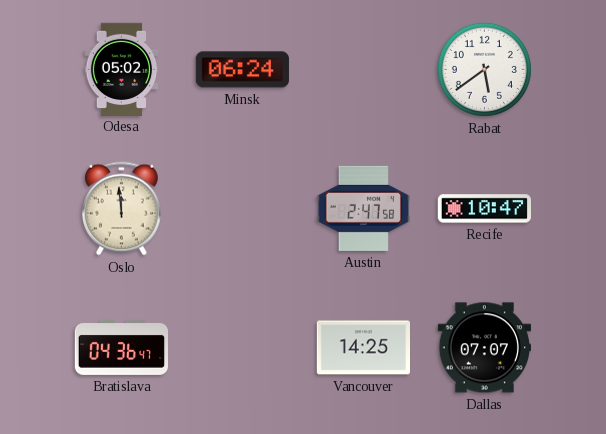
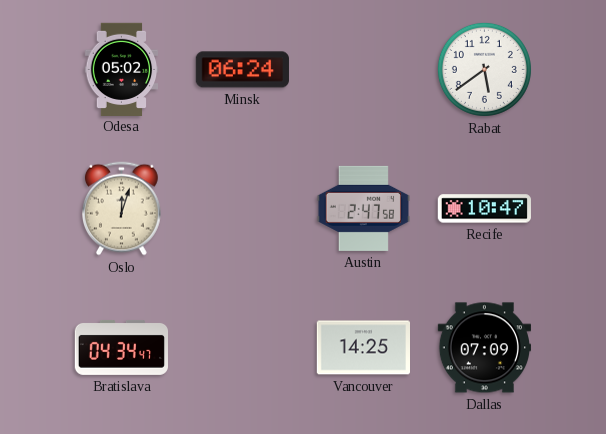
Oslo: 11:59 -> 12:03 (122, 209)
Bratislava: 04:36 -> 04:34 (121, 347)
Dallas: 07:07 -> 07:09 (484, 348)
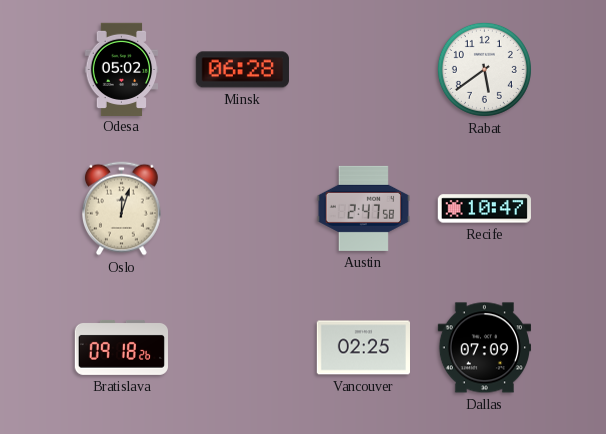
Minsk: 06:24 -> 06:28 (242, 70)
Bratislava: 04:34 -> 09:18 (121, 347)
Vancouver: 14:25 -> 02:25 (363, 348)
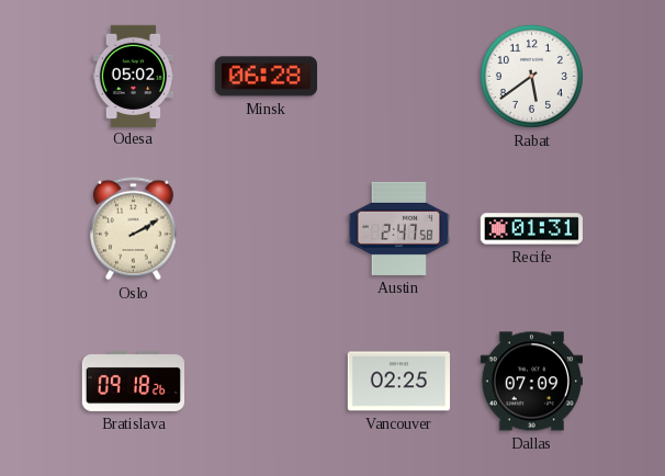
Oslo: 12:03 -> 2:10 (134, 229)
Recife: 10:47 -> 01:31 (531, 229)
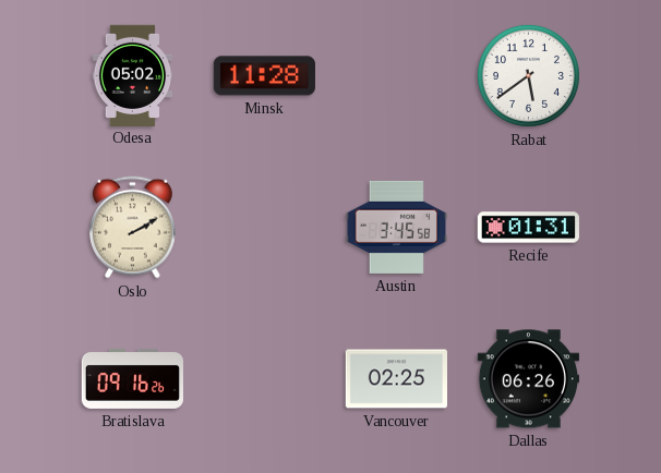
Minsk: 06:28 -> 11:28 (264, 76)
Austin: 2:47 -> 3:45 (396, 227)
Bratislava: 09:18 -> 09:16 (132, 378)
Dallas: 07:09 -> 06:26 (528, 379)
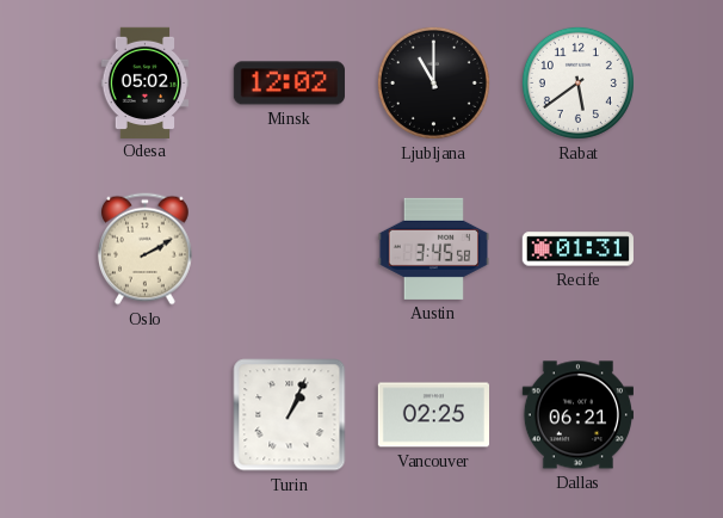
Minsk: 11:28 -> 12:02 (289, 84)
Ljubljana: none -> 11:00 (433, 82)
Bratislava: 09:16 -> none (132, 378)
Turin: none -> 1:04 (290, 415)
Dallas: 06:26 -> 06:21 (577, 415)
